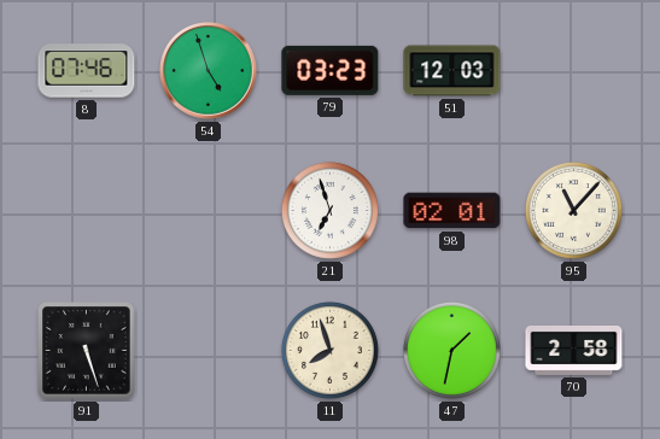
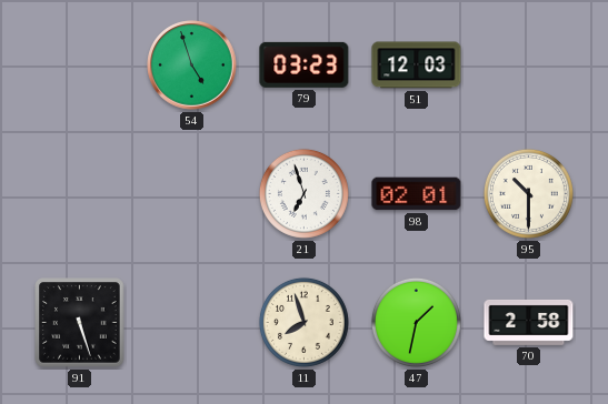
8: 07:46 -> none (87, 71)
95: 11:07 -> 10:30 (528, 193)
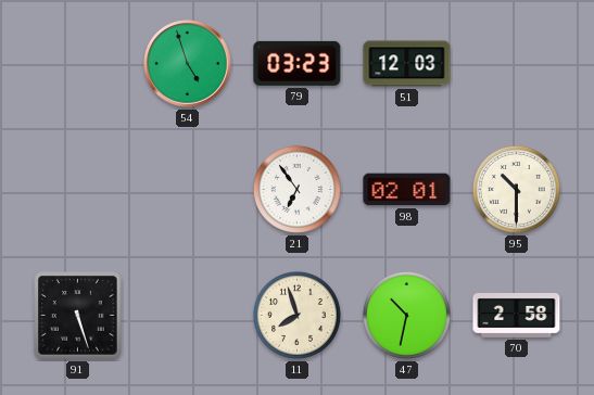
21: 6:57 -> 6:54 (296, 189)
47: 1:32 -> 10:32 (406, 315)
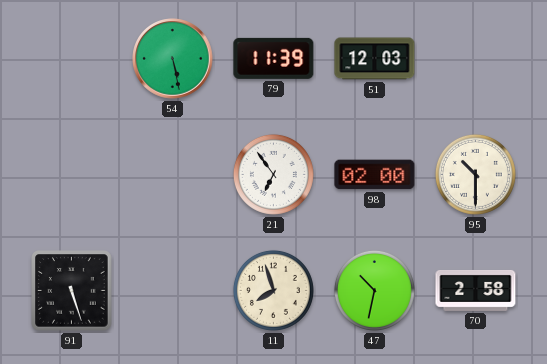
54: 4:57 -> 5:28 (173, 59)
79: 03:23 -> 11:39 (274, 58)
98: 02:01 -> 02:00 (375, 175)
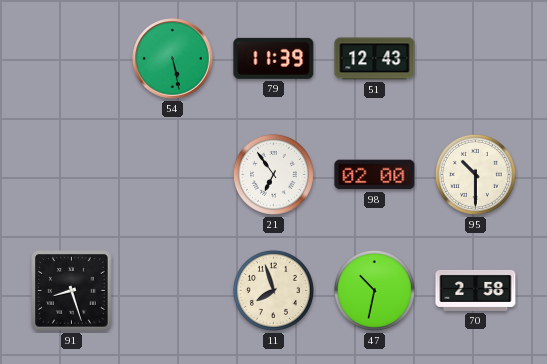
51: 12:03 -> 12:43 (375, 59)
91: 5:27 -> 8:27 (72, 291)
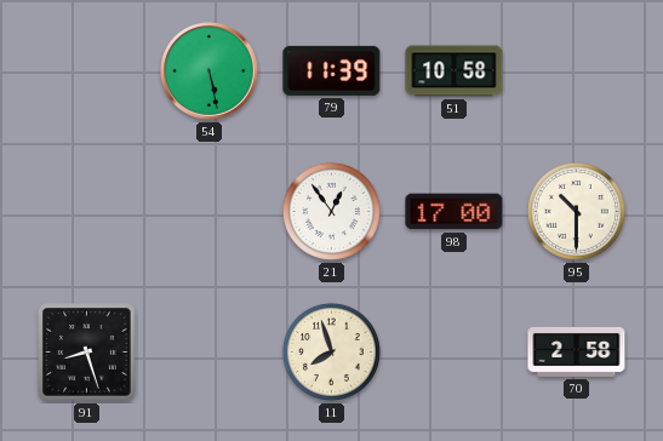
51: 12:43 -> 10:58 (455, 71)
21: 6:54 -> 12:54 (331, 211)
98: 02:00 -> 17:00 (455, 212)
47: 10:32 -> none (374, 290)
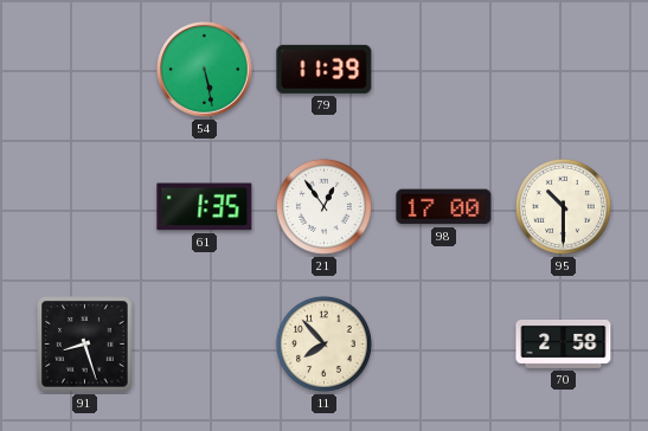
51: 10:58 -> none (455, 71)
61: none -> 1:35 (205, 207)
11: 7:57 -> 7:53 (323, 343)
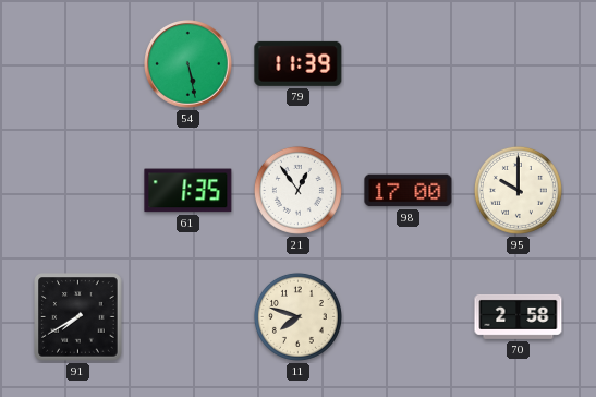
95: 10:30 -> 10:00 (518, 190)
91: 8:27 -> 7:40 (78, 317)
11: 7:53 -> 7:48 (297, 316)
